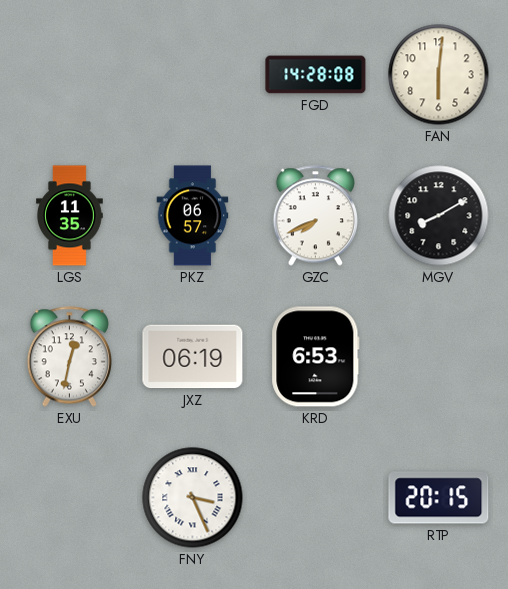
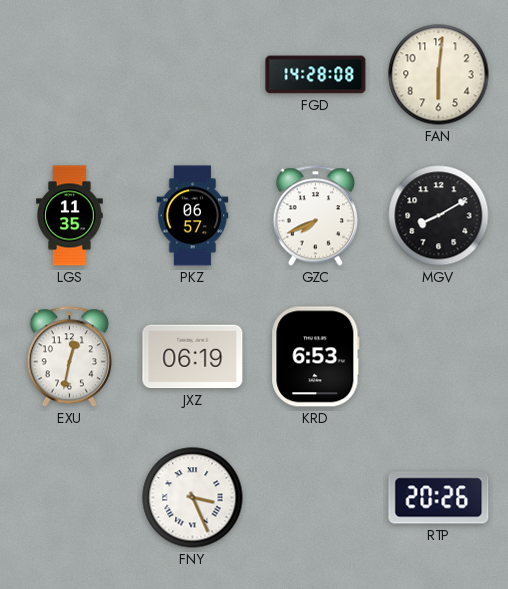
RTP: 20:15 -> 20:26 (439, 498)
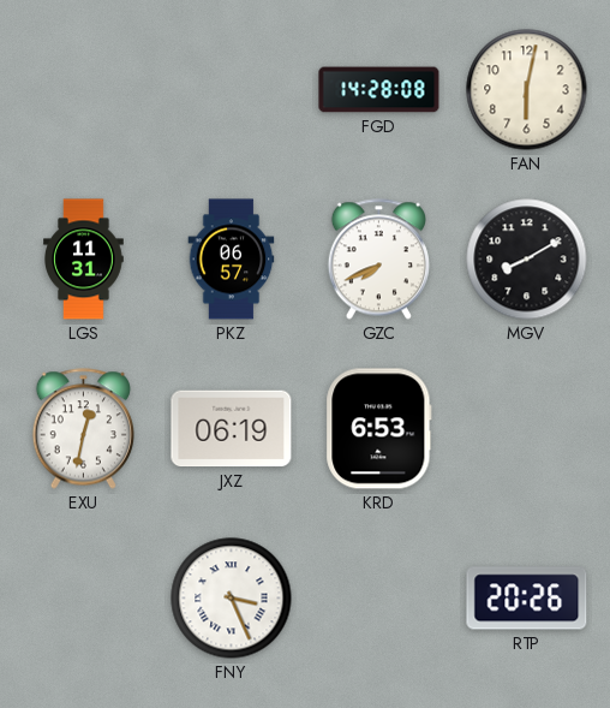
FAN: 6:01 -> 6:02 (527, 90)
LGS: 11:35 -> 11:31 (84, 260)
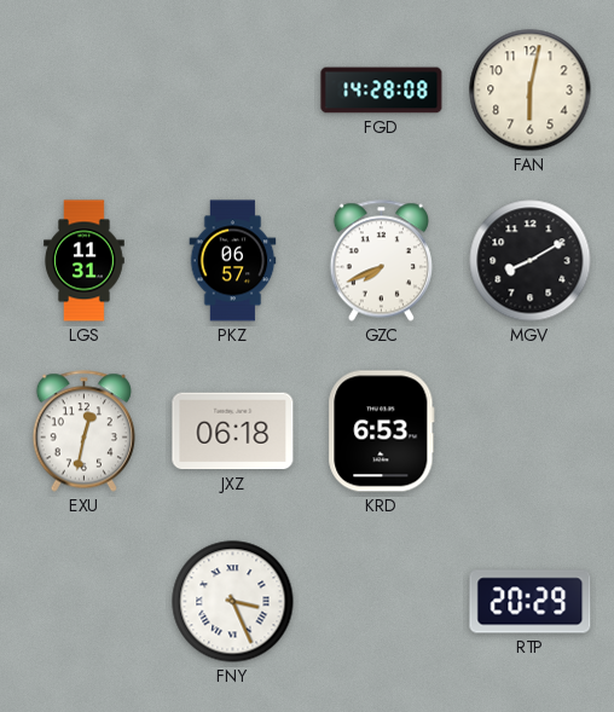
JXZ: 06:19 -> 06:18 (233, 432)
RTP: 20:26 -> 20:29 (531, 602)
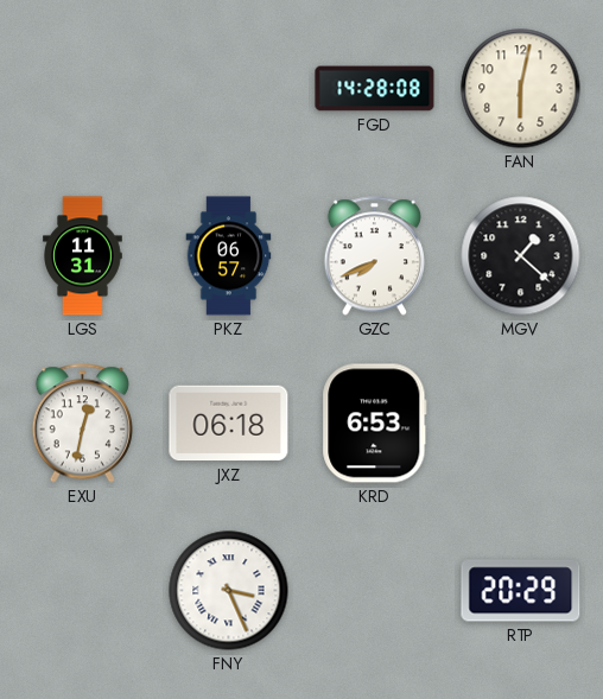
MGV: 8:10 -> 1:22 (521, 256)
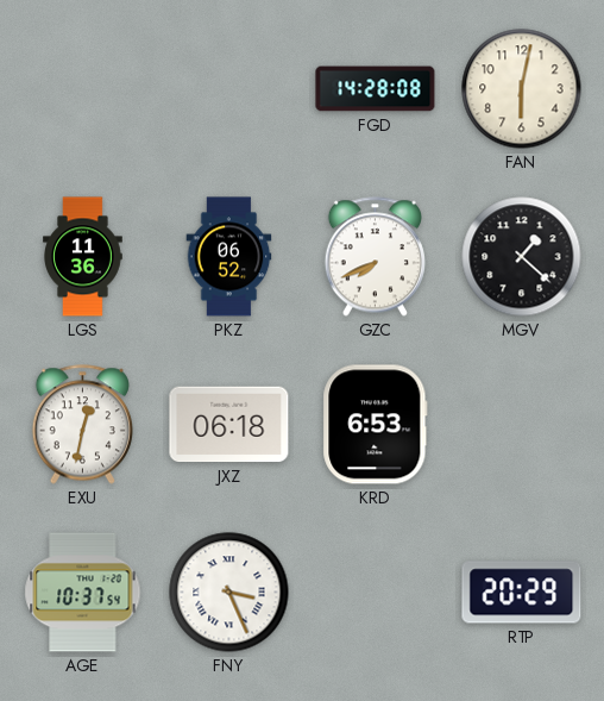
LGS: 11:31 -> 11:36 (83, 257)
PKZ: 06:57 -> 06:52 (229, 257)
AGE: none -> 10:37 (83, 593)
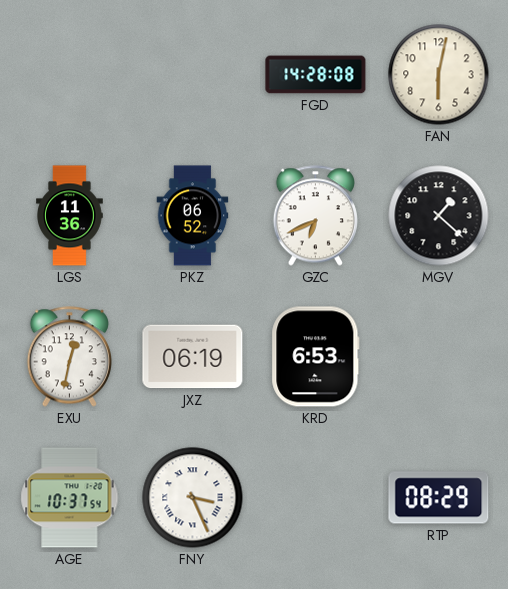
GZC: 7:41 -> 6:41 (315, 216)
JXZ: 06:18 -> 06:19 (193, 357)
RTP: 20:29 -> 08:29 (439, 498)
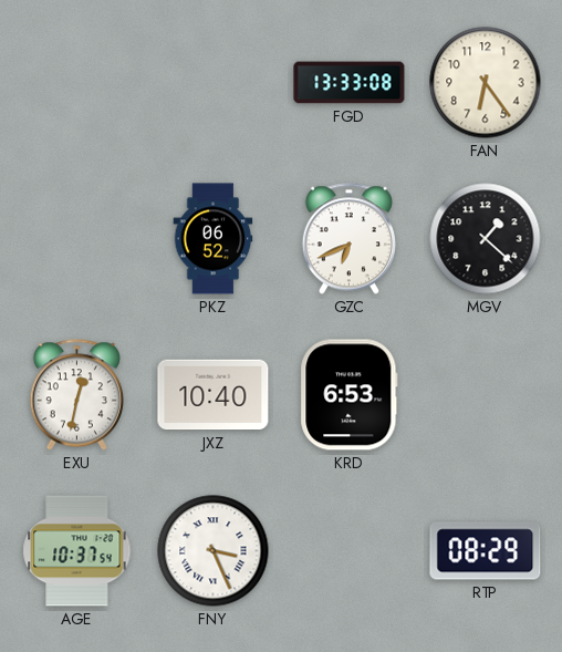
FGD: 14:28 -> 13:33 (350, 83)
FAN: 6:02 -> 6:24 (486, 83)
LGS: 11:36 -> none (70, 216)
JXZ: 06:19 -> 10:40 (214, 395)
